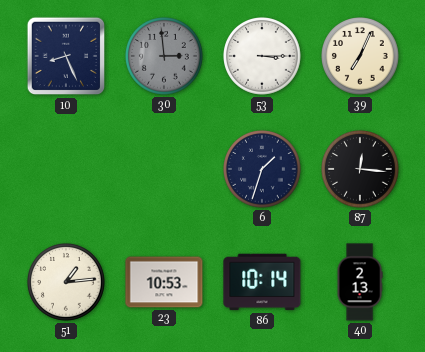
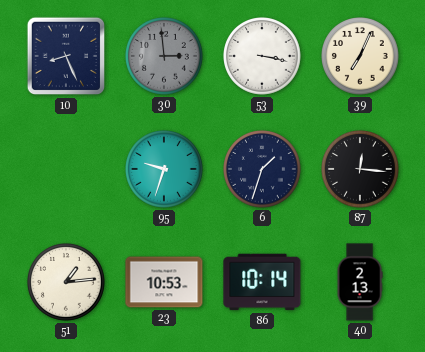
53: 3:15 -> 3:17 (263, 57)
95: none -> 9:33 (165, 170)
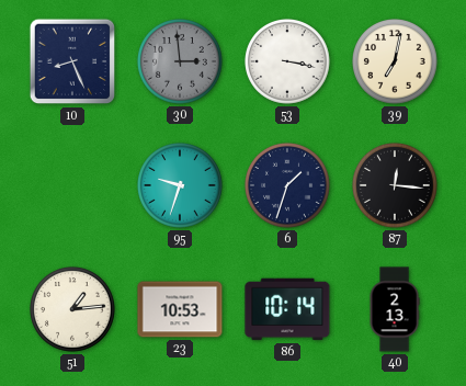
39: 7:04 -> 7:02 (396, 63)
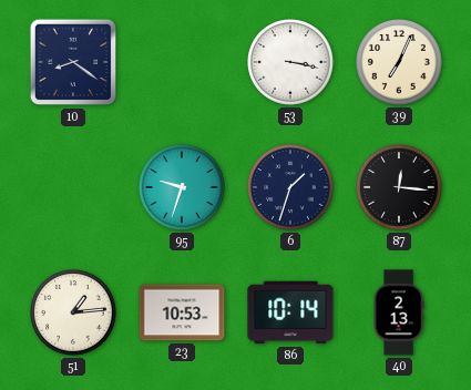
10: 8:26 -> 8:21 (73, 62)
30: 2:59 -> none (181, 63)
39: 7:02 -> 7:04 (400, 63)
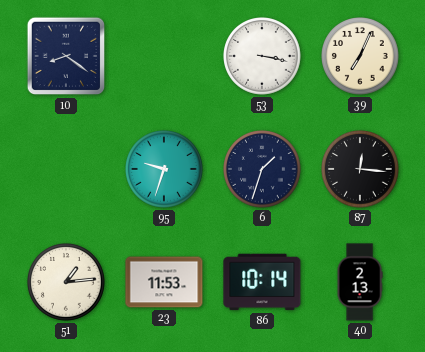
23: 10:53 -> 11:53 (164, 282)
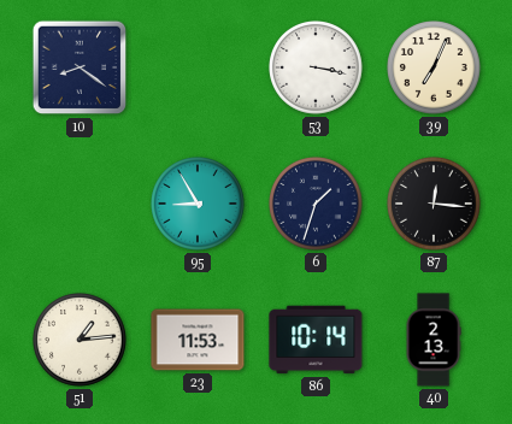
95: 9:33 -> 8:55 (199, 205)
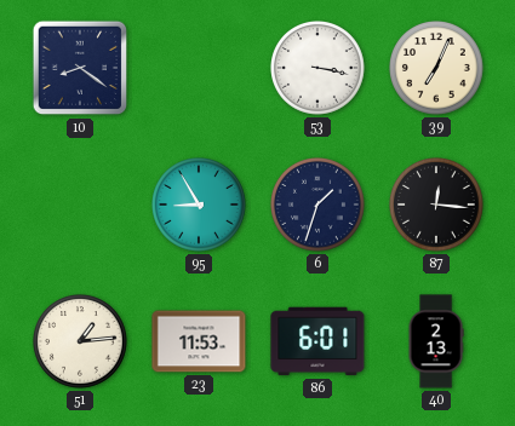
86: 10:14 -> 6:01 (317, 341)
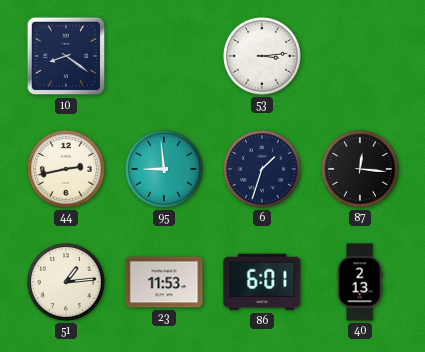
53: 3:17 -> 3:14 (263, 57)
39: 7:04 -> none (437, 69)
44: none -> 2:43 (67, 170)
95: 8:55 -> 8:59 (165, 170)
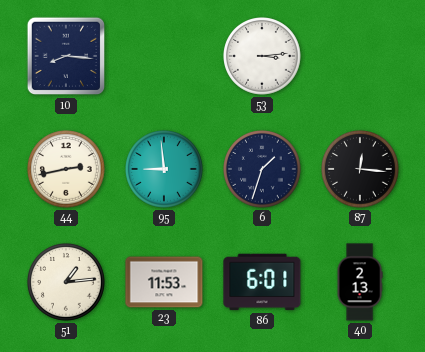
10: 8:21 -> 8:16 (66, 56)
